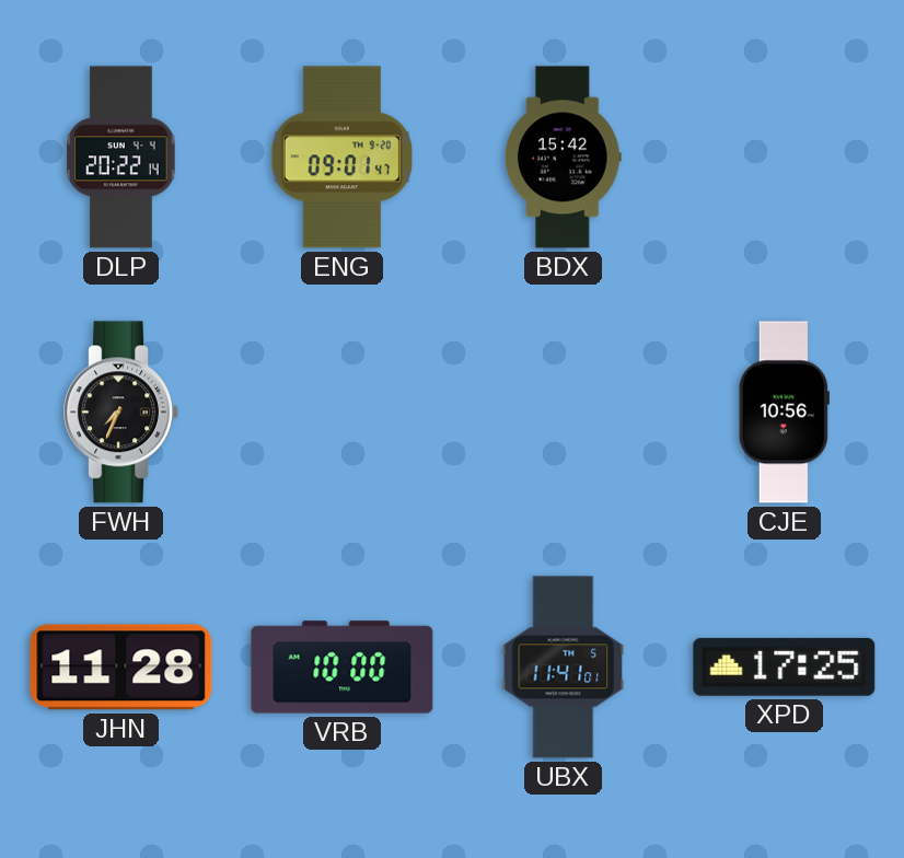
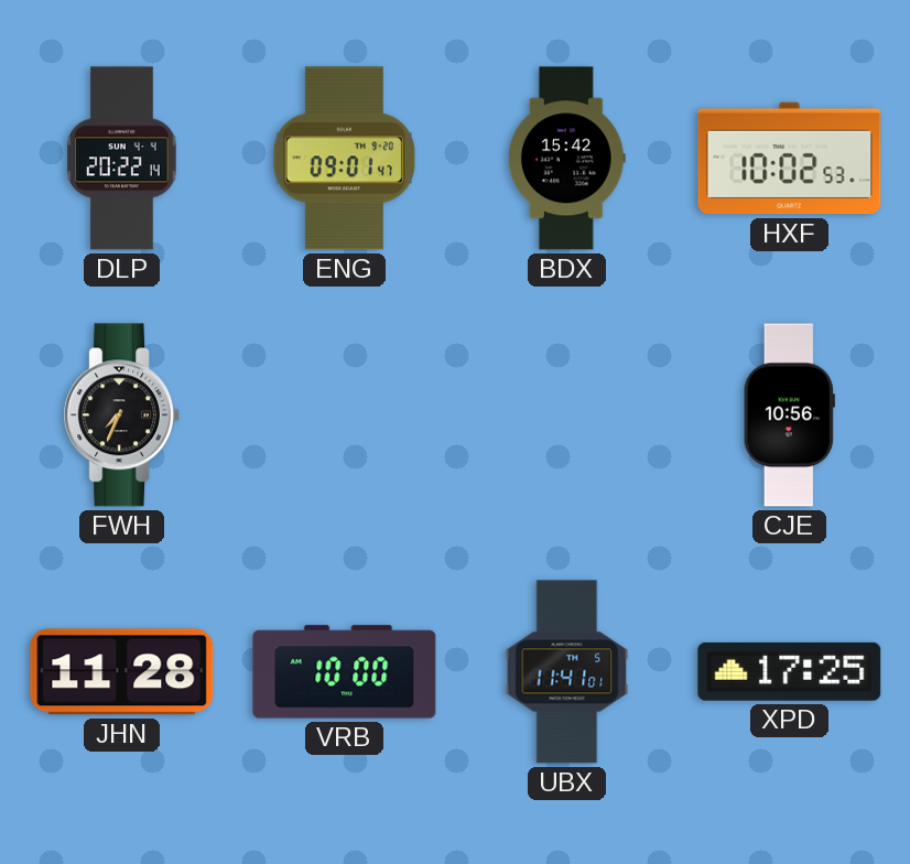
HXF: none -> 10:02 (790, 159)
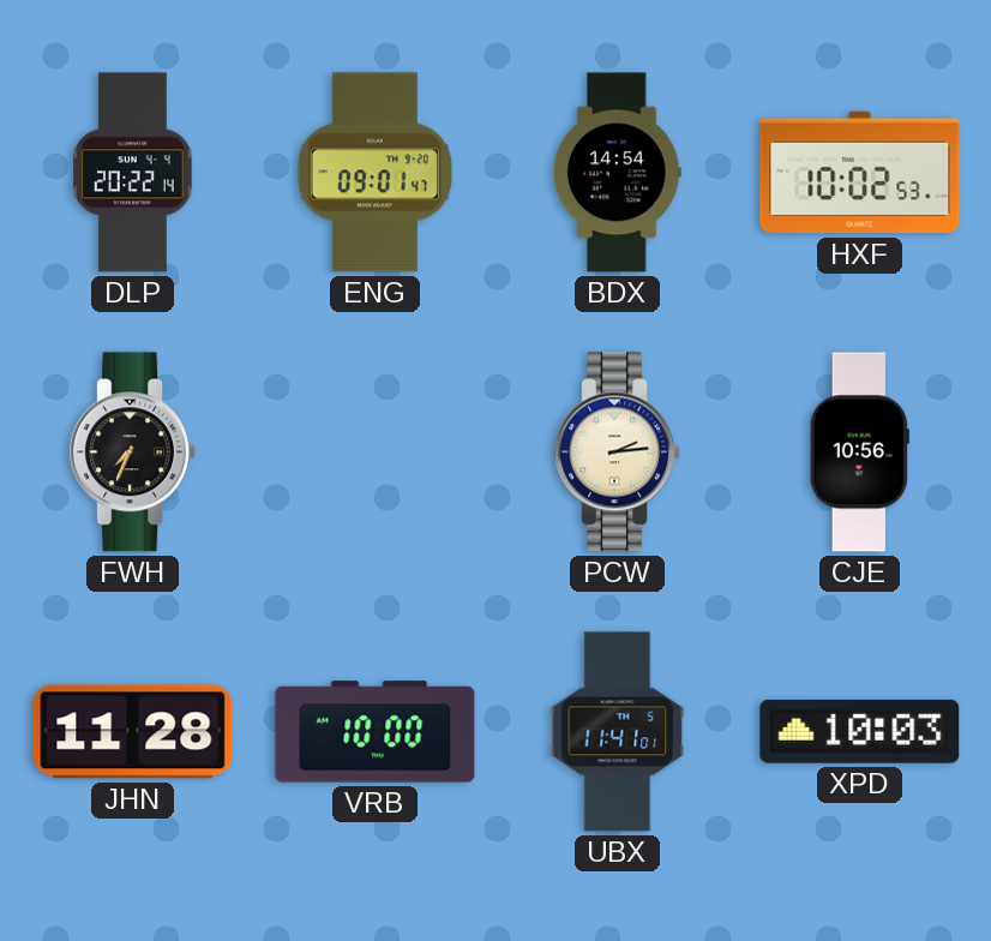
BDX: 15:42 -> 14:54 (617, 173)
PCW: none -> 2:14 (618, 452)
XPD: 17:25 -> 10:03 (860, 731)
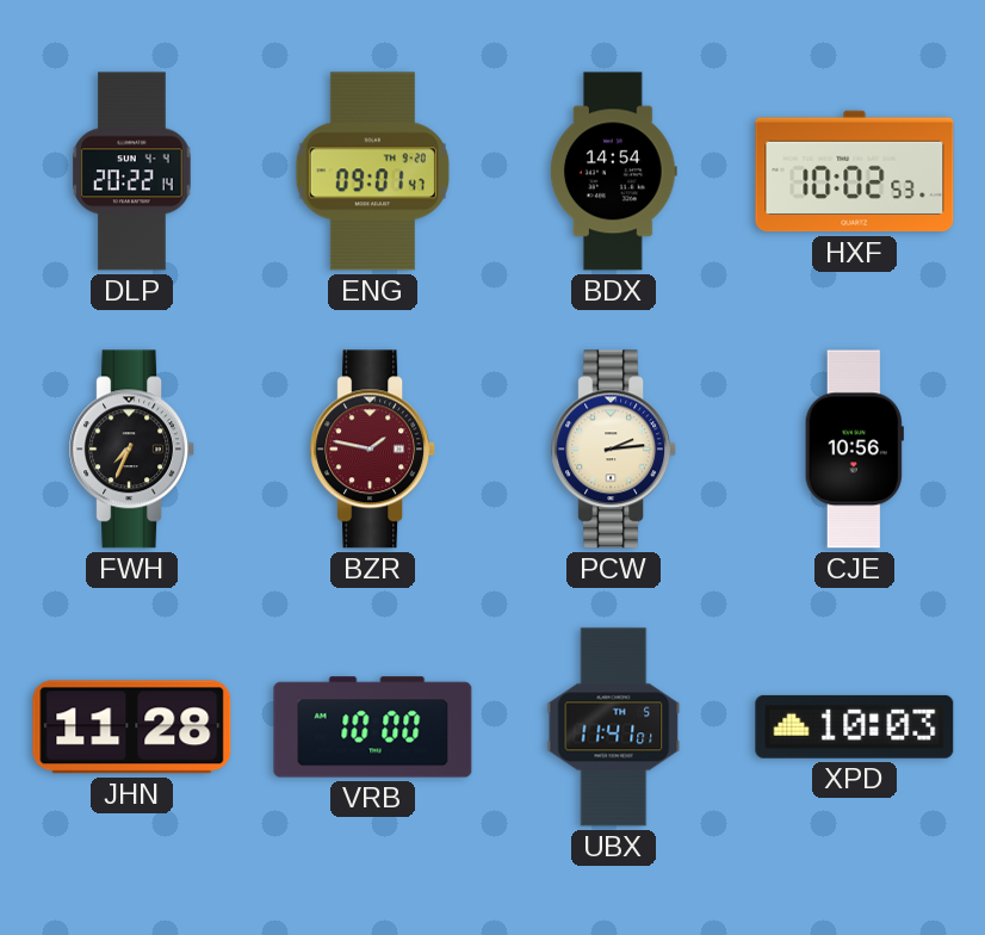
BZR: none -> 1:47 (373, 450)
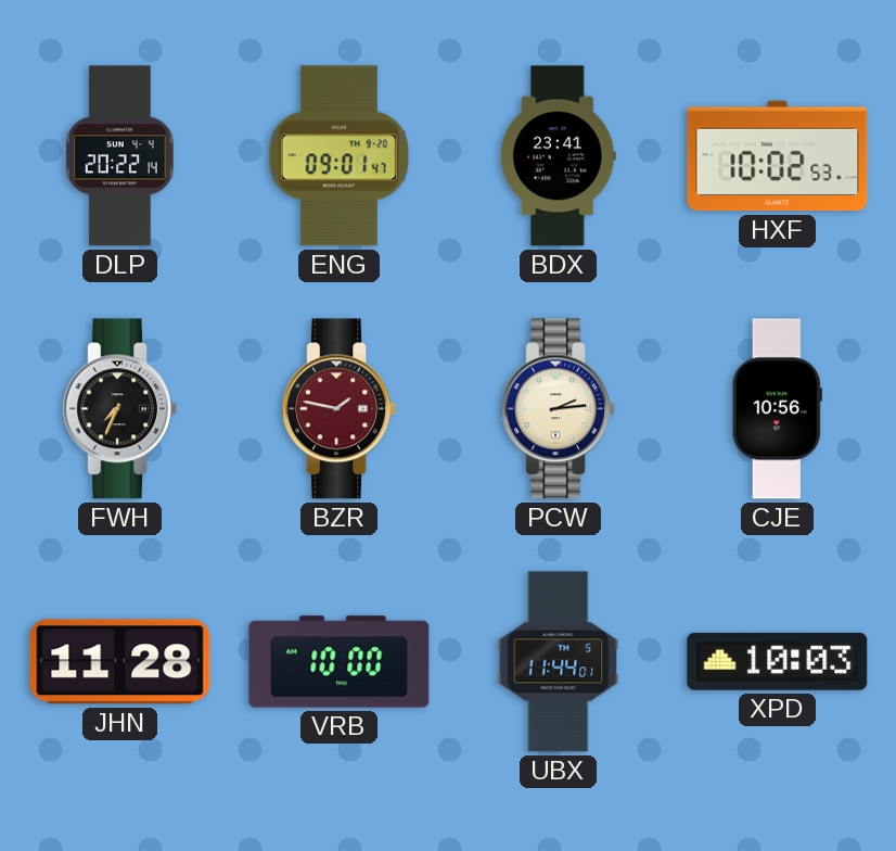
BDX: 14:54 -> 23:41 (558, 156)
UBX: 11:41 -> 11:44 (559, 662)
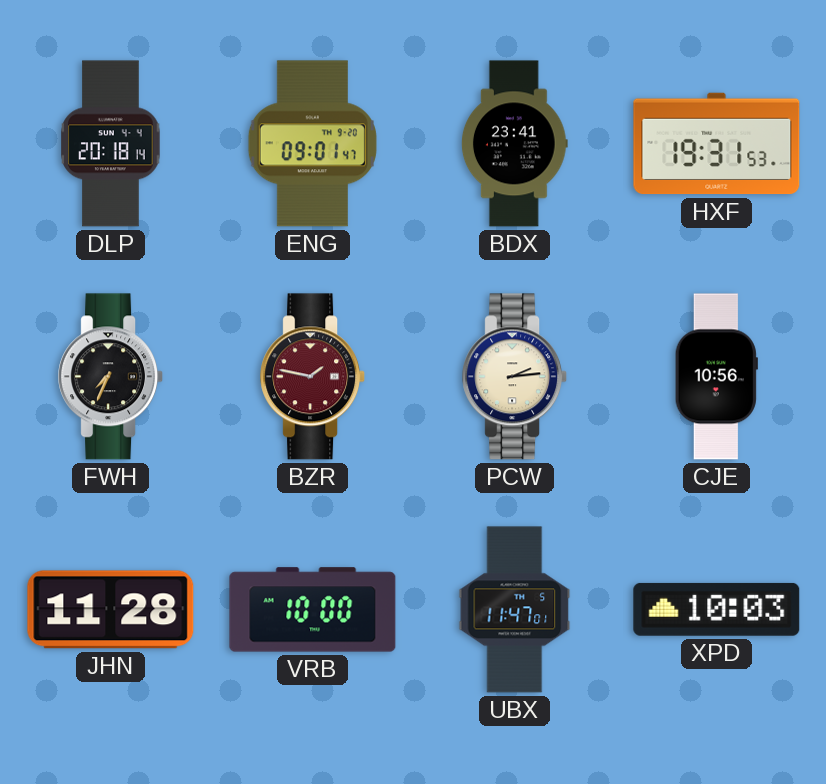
DLP: 20:22 -> 20:18 (111, 144)
HXF: 10:02 -> 19:31 (717, 144)
UBX: 11:44 -> 11:47 (515, 610)
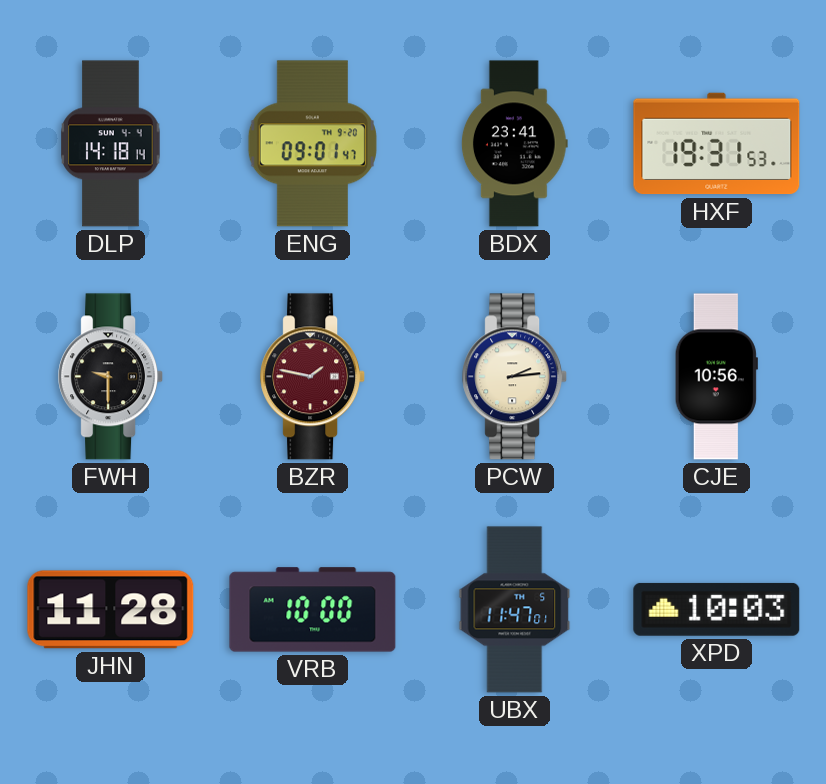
DLP: 20:18 -> 14:18 (111, 144)
FWH: 7:34 -> 9:30 (111, 377)
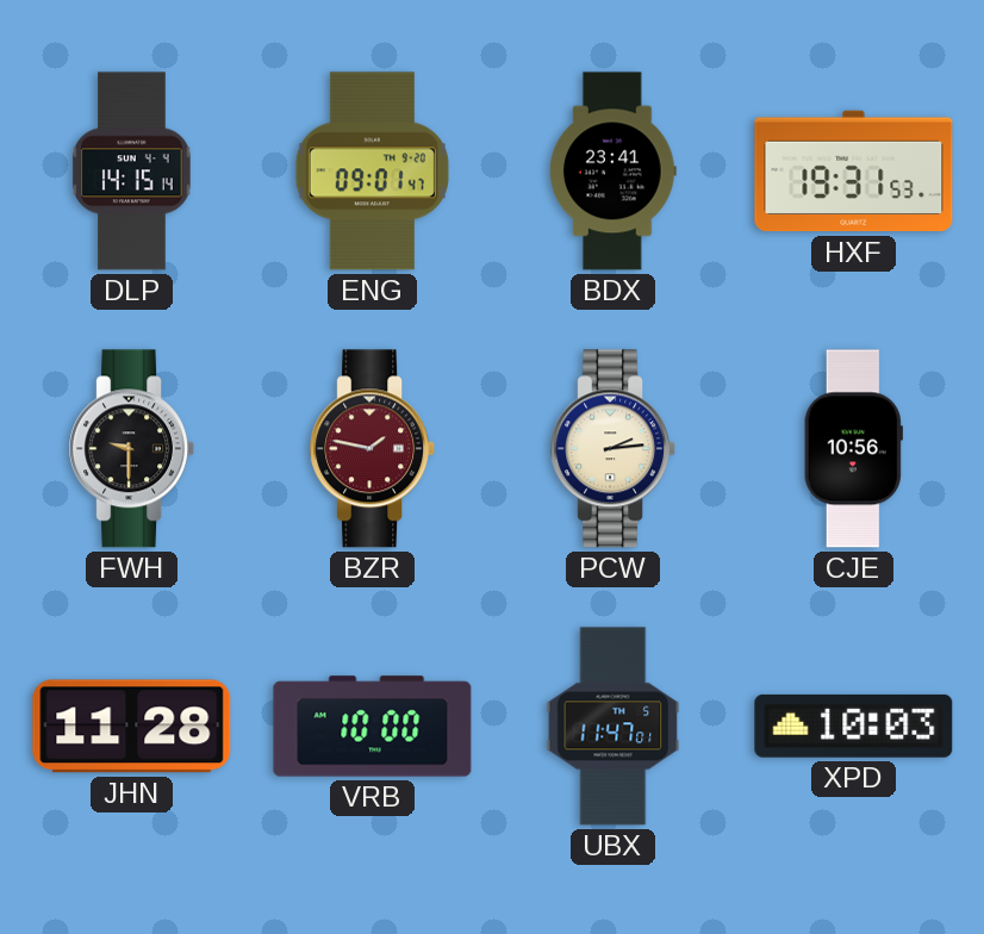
DLP: 14:18 -> 14:15 (132, 172)
